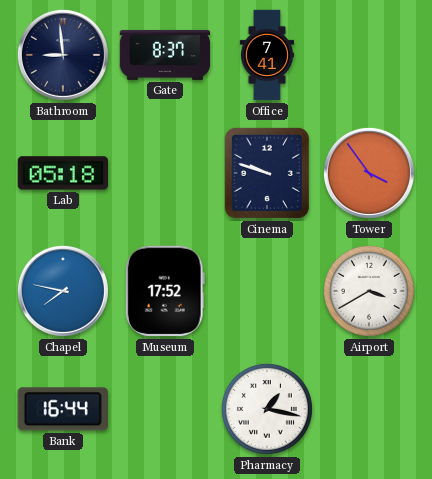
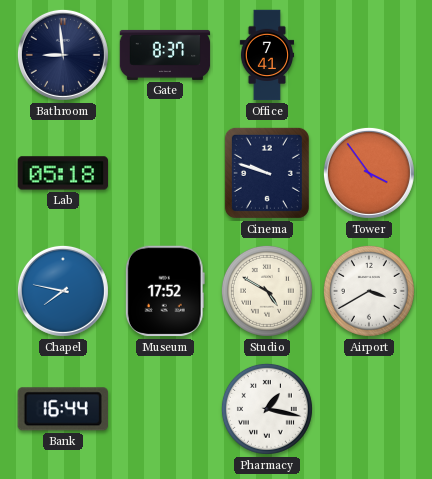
Studio: none -> 4:50 (267, 291)
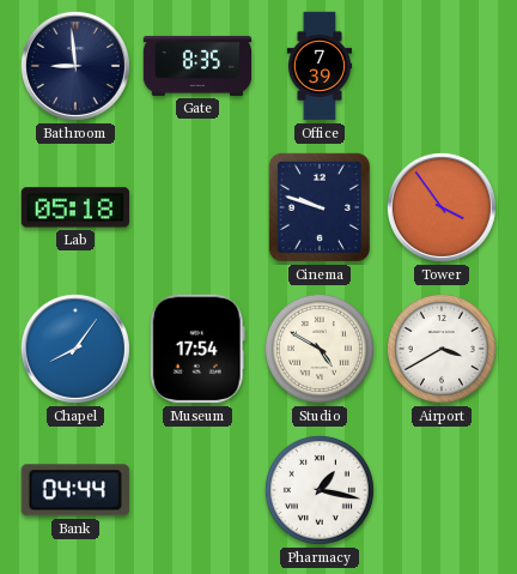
Gate: 8:37 -> 8:35 (197, 66)
Office: 7:41 -> 7:39 (320, 66)
Chapel: 7:47 -> 8:06 (75, 349)
Museum: 17:52 -> 17:54 (197, 349)
Bank: 16:44 -> 04:44 (75, 490)
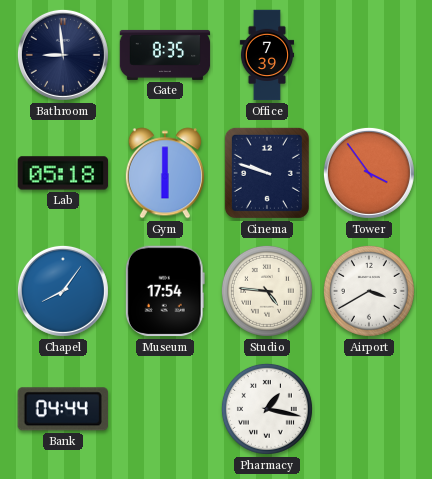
Gym: none -> 6:00 (165, 173)
Studio: 4:50 -> 4:46 (267, 291)
